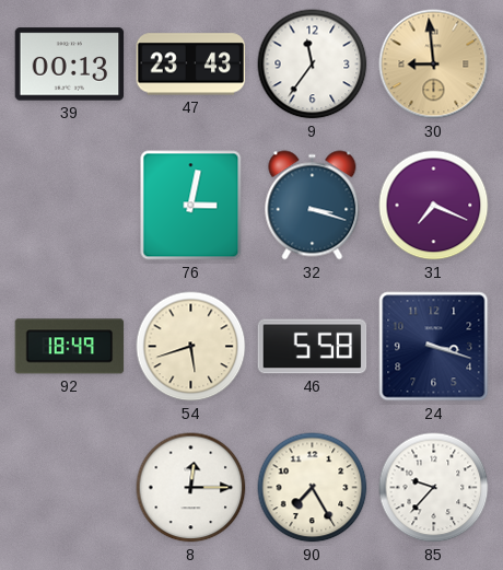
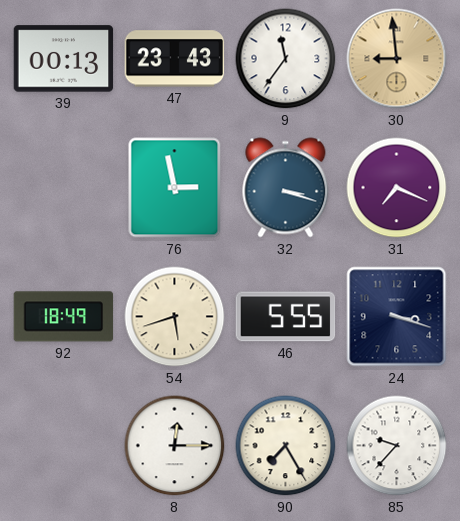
76: 3:02 -> 2:58 (175, 188)
46: 5:58 -> 5:55 (286, 317)
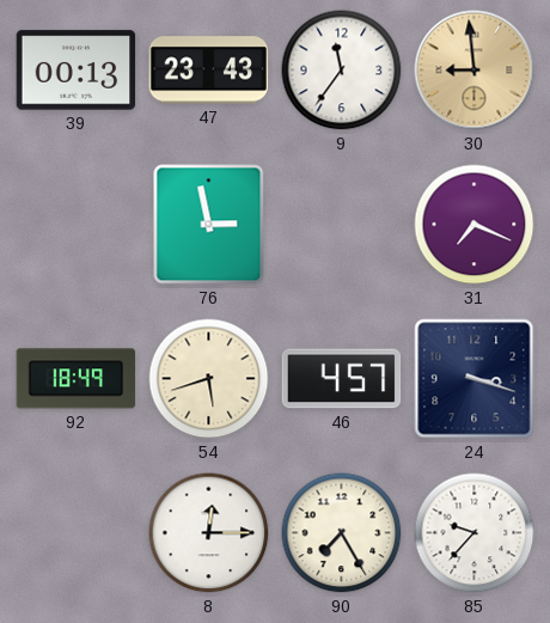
32: 3:18 -> none (286, 188)
46: 5:55 -> 4:57 (342, 379)
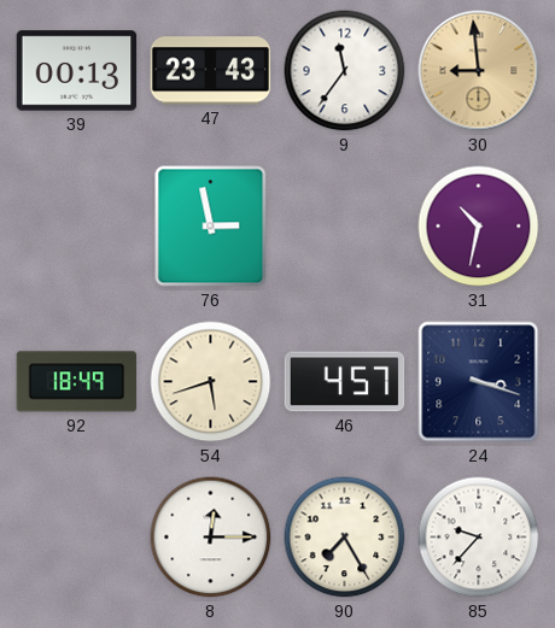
31: 7:19 -> 10:32 (479, 227)
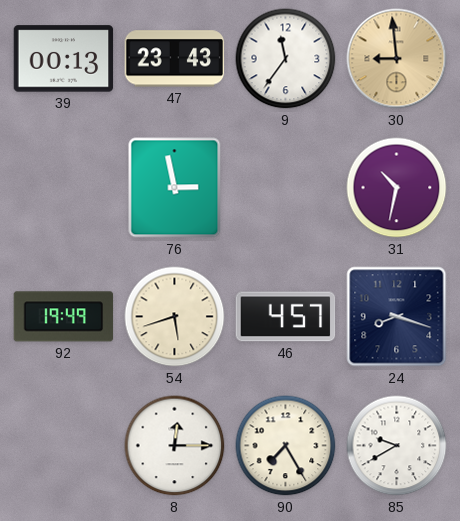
92: 18:49 -> 19:49 (64, 317)
24: 3:18 -> 8:18 (397, 317)
85: 9:37 -> 9:40 (397, 446)
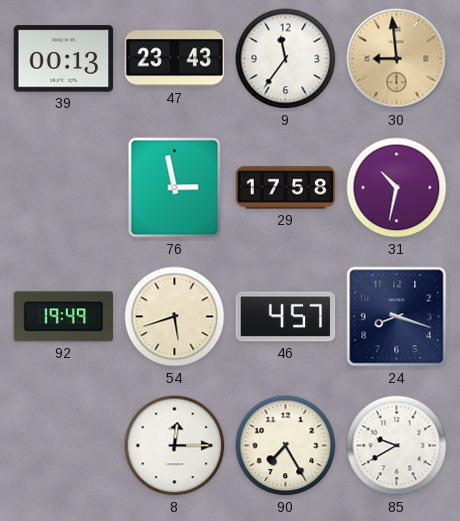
29: none -> 17:58 (286, 188)
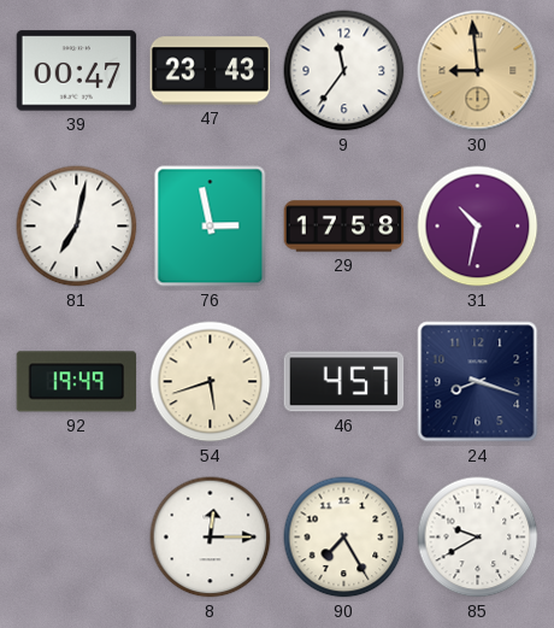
39: 00:13 -> 00:47 (77, 71)
81: none -> 7:02 (77, 227)
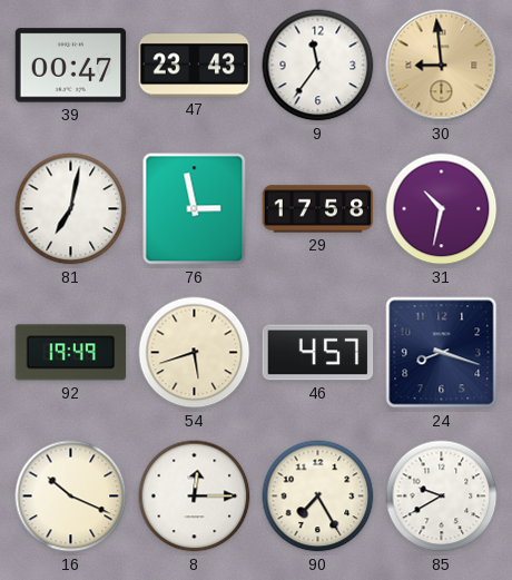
16: none -> 10:19 (71, 497)
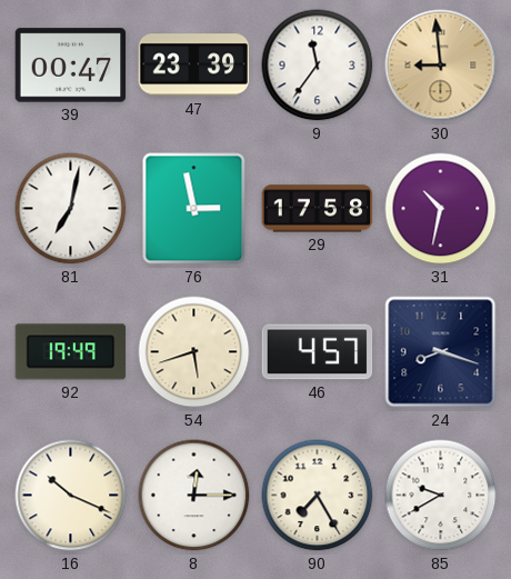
47: 23:43 -> 23:39 (194, 66)
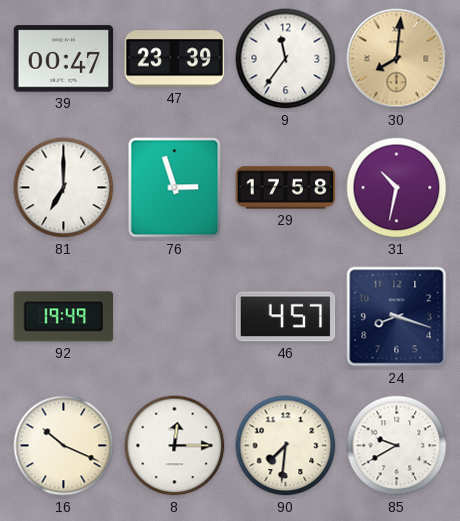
30: 8:59 -> 8:01 (397, 59)
81: 7:02 -> 7:00 (64, 188)
76: 2:58 -> 2:57 (175, 188)
54: 5:42 -> none (194, 352)
90: 7:25 -> 7:31 (286, 446)
